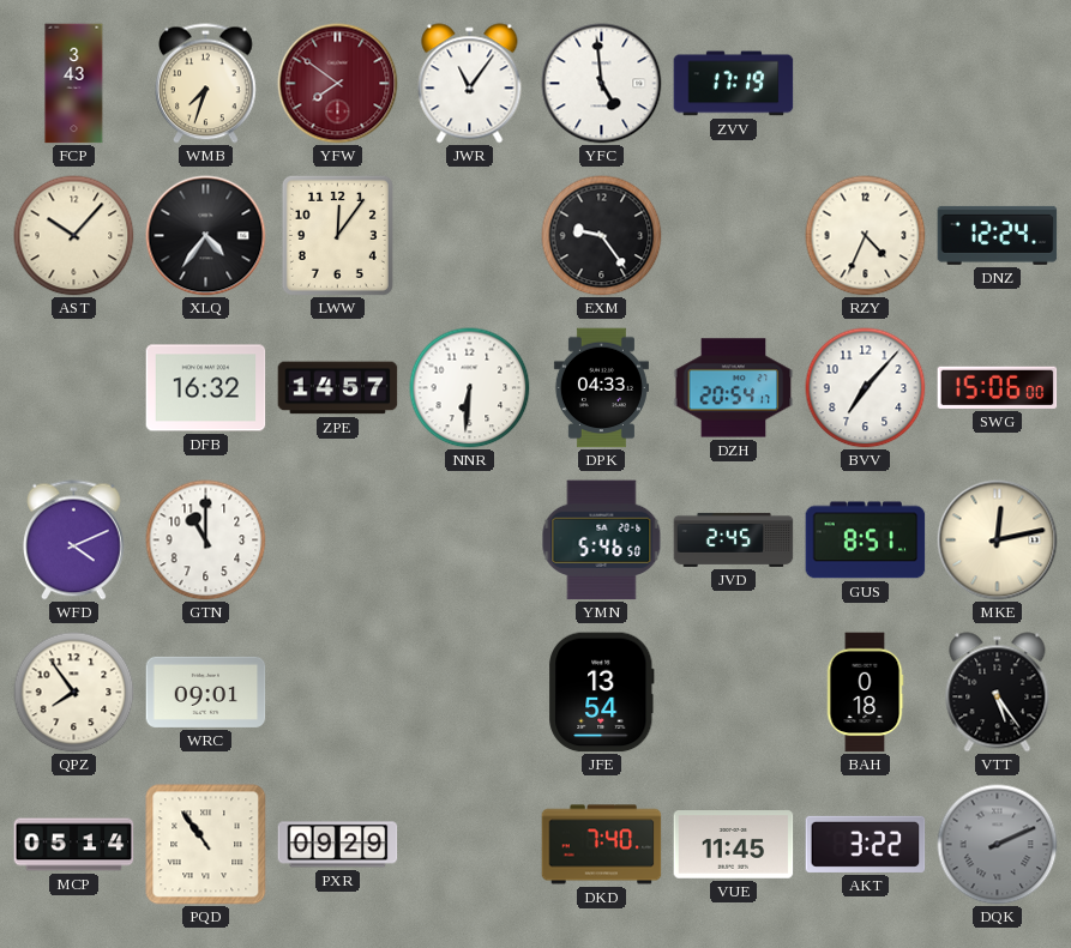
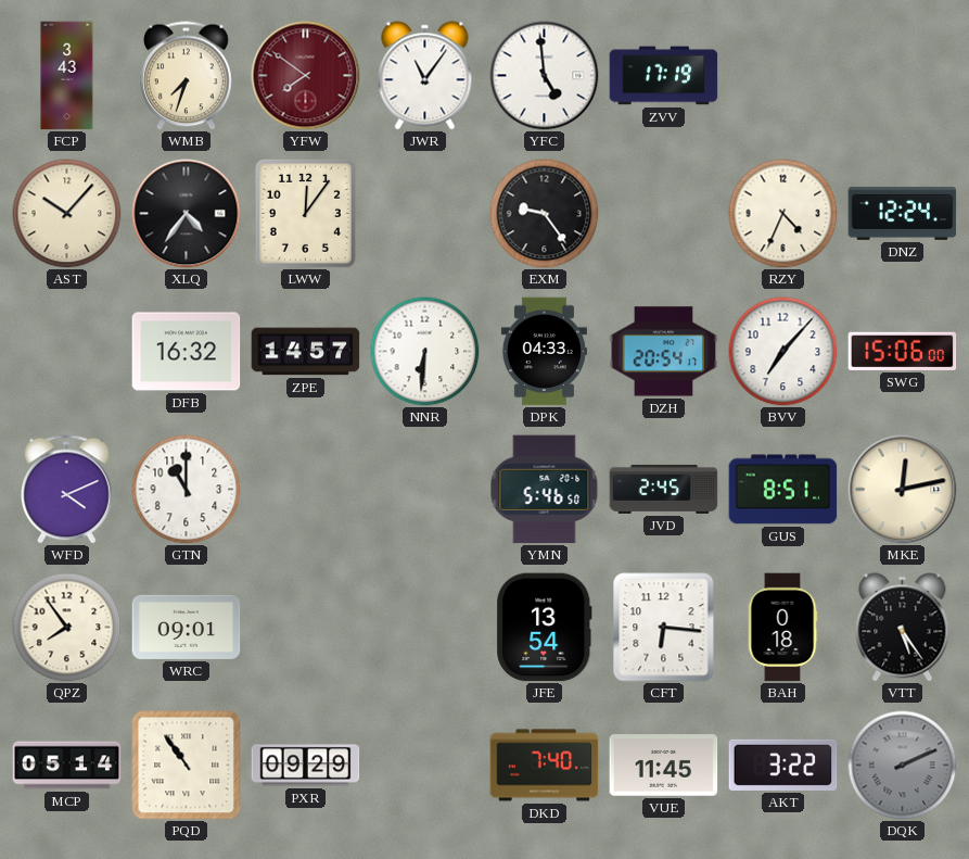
CFT: none -> 6:16 (664, 628)
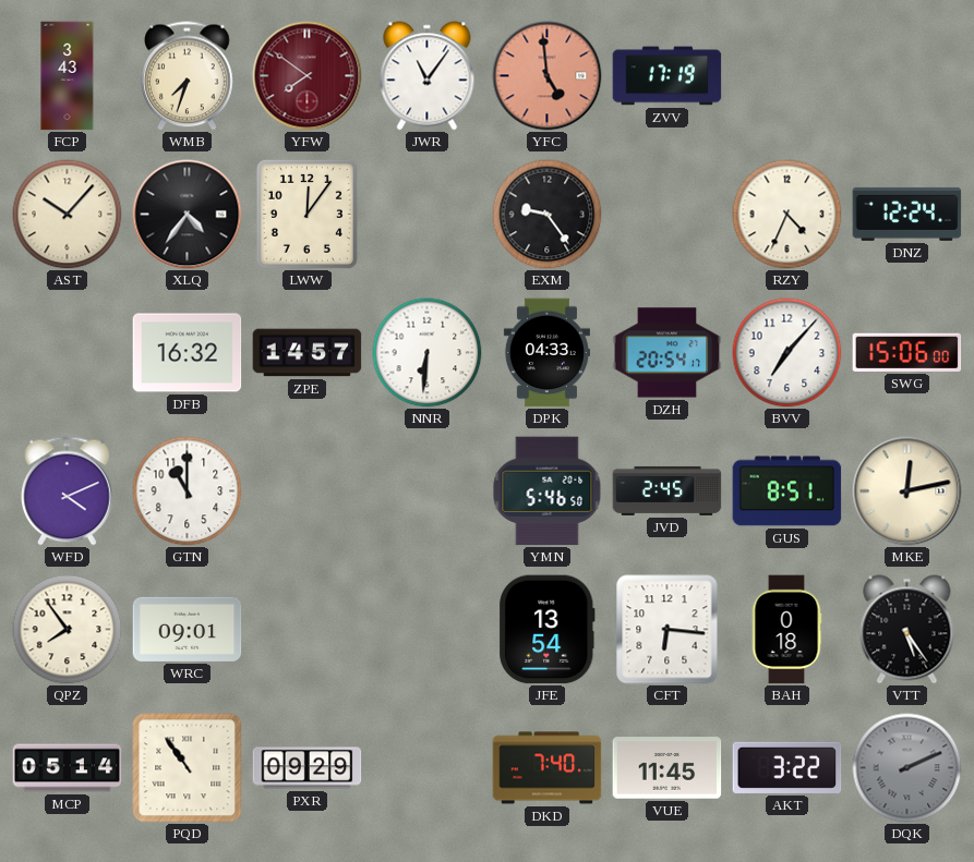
YFC dial: white -> salmon (548, 76)
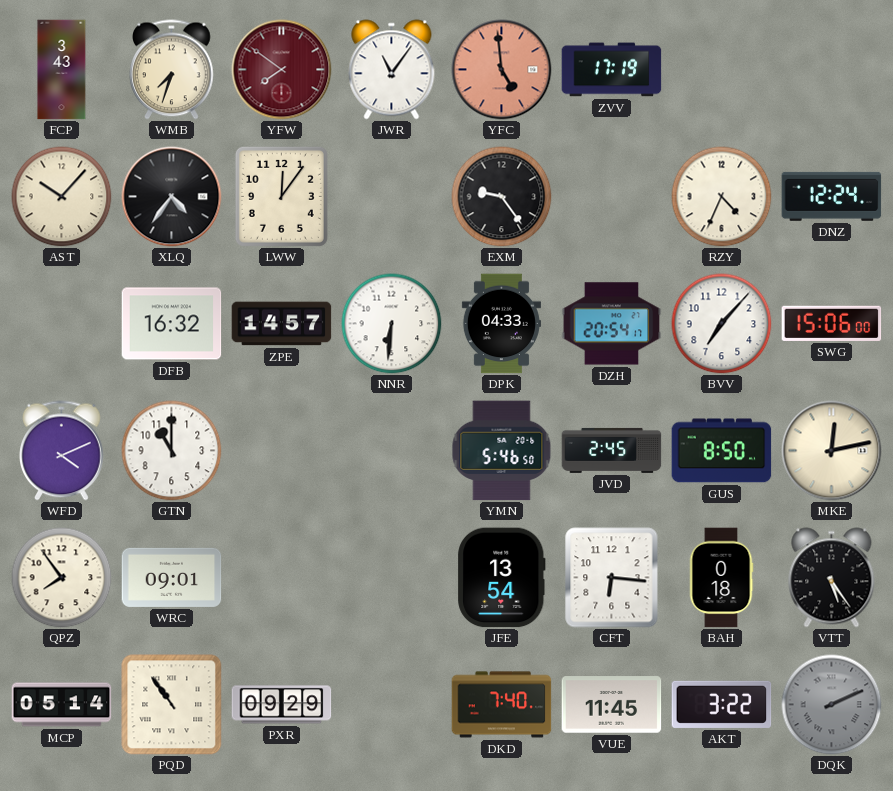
GUS: 8:51 -> 8:50 (722, 451)
